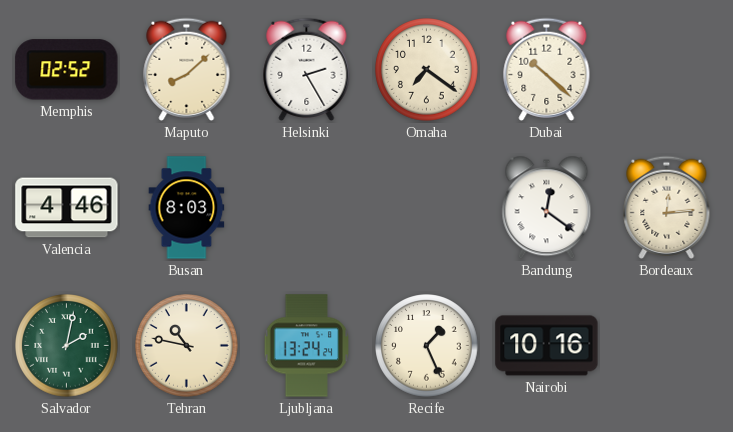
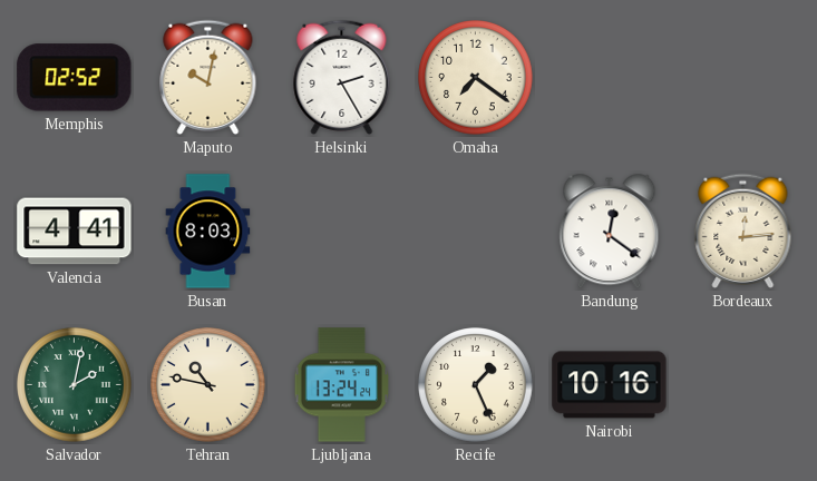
Maputo: 8:08 -> 10:02 (208, 77)
Dubai: 10:22 -> none (547, 69)
Valencia: 4:46 -> 4:41 (75, 232)
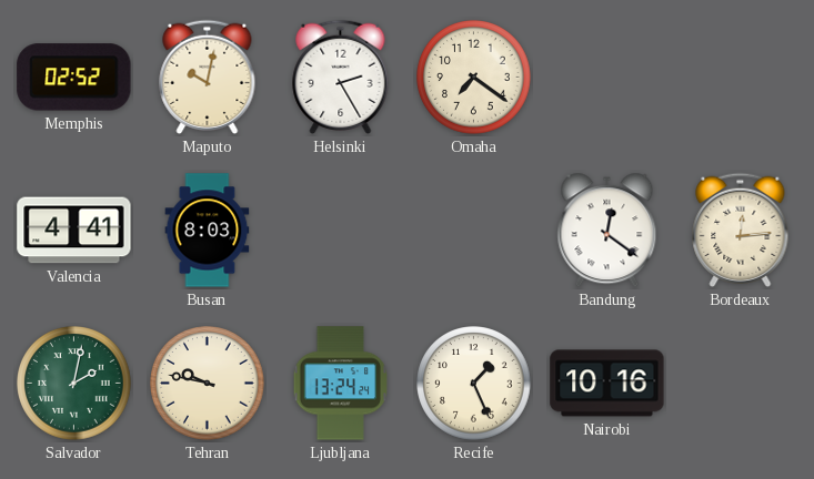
Tehran: 10:47 -> 9:47 (208, 384)
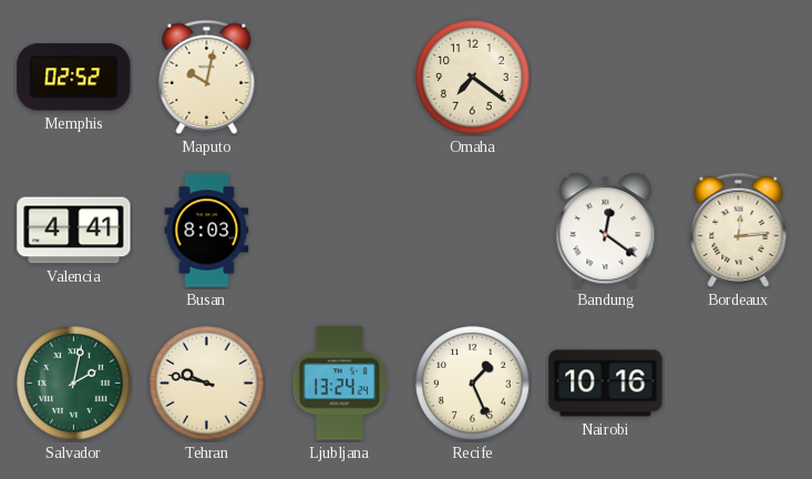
Helsinki: 2:25 -> none (341, 77)
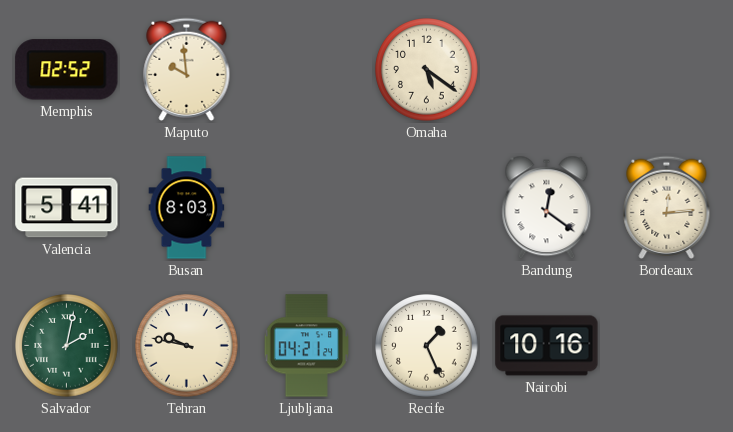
Maputo: 10:02 -> 9:59 (187, 69)
Omaha: 7:21 -> 5:21 (427, 70)
Valencia: 4:41 -> 5:41 (67, 208)
Ljubljana: 13:24 -> 04:21 (306, 346)
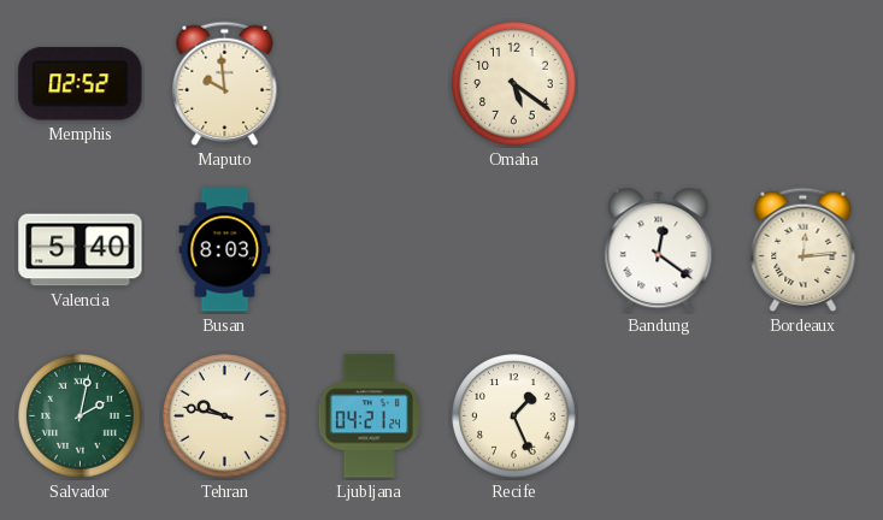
Valencia: 5:41 -> 5:40 (81, 250)
Nairobi: 10:16 -> none (547, 346)
